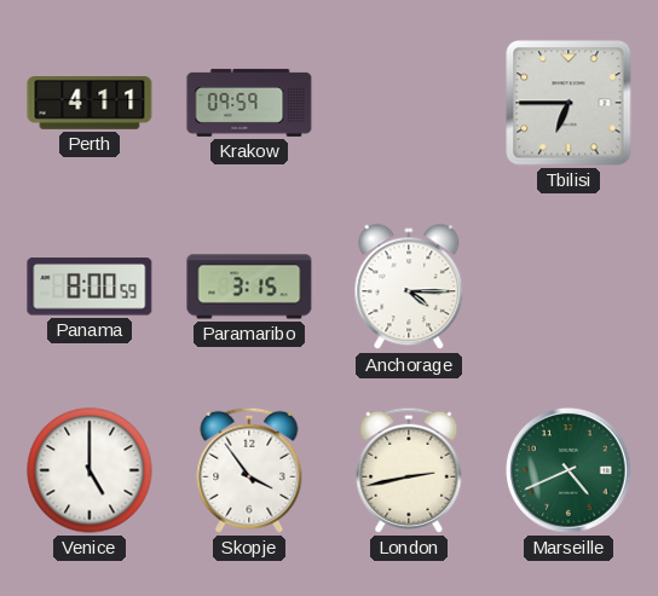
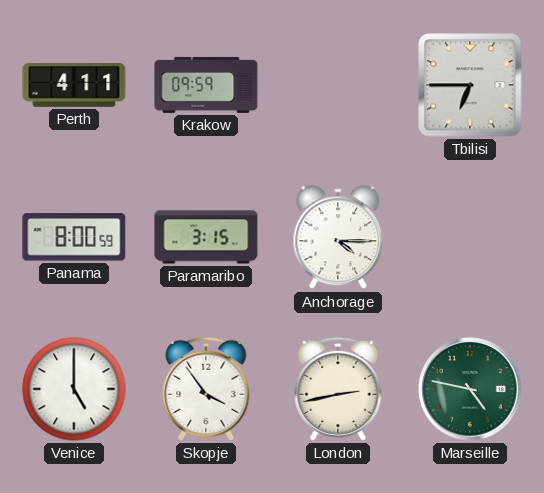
Marseille: 4:41 -> 4:47 (470, 389)
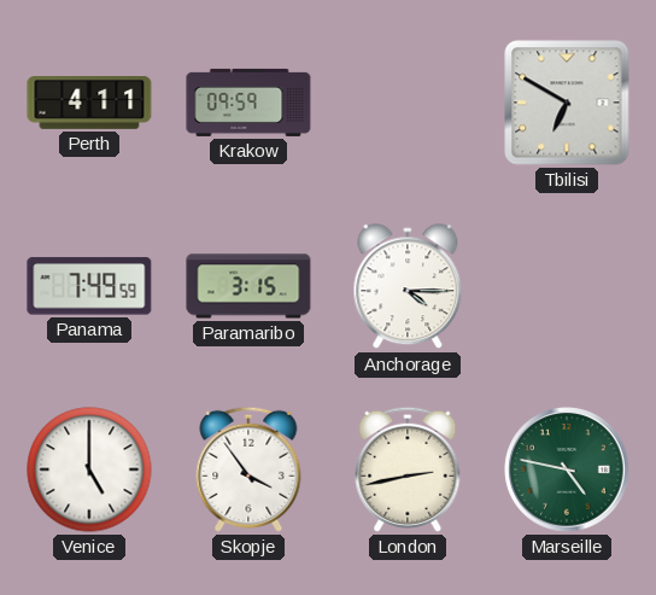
Tbilisi: 6:45 -> 6:50 (567, 103)
Panama: 8:00 -> 7:49 (89, 286)
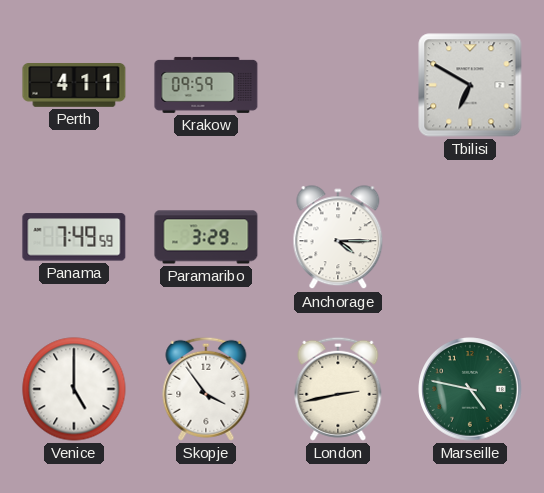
Paramaribo: 3:15 -> 3:29 (206, 237)
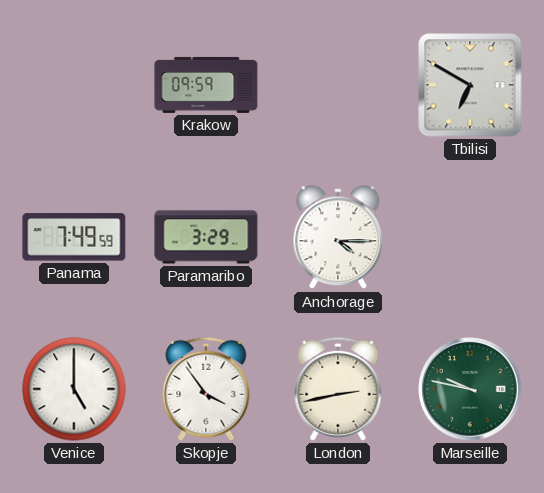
Perth: 4:11 -> none (74, 86)
Marseille: 4:47 -> 9:47 (470, 389)
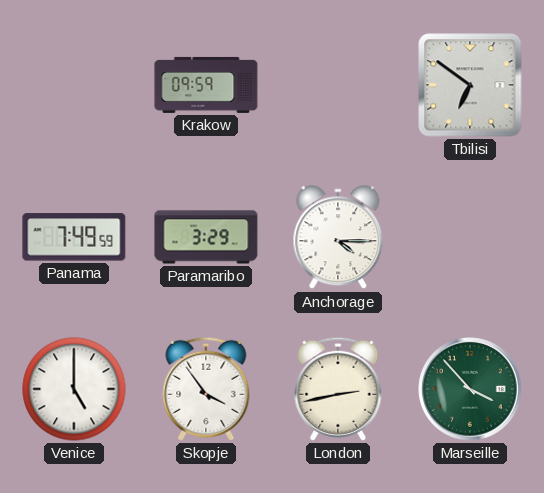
Tbilisi: 6:50 -> 6:51 (470, 85)
Marseille: 9:47 -> 3:53 (470, 389)
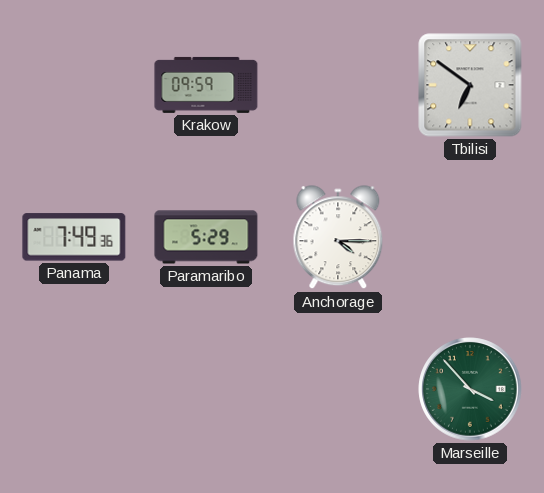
Panama: 7:49:59 -> 7:49:36 (74, 237)
Paramaribo: 3:29 -> 5:29 (206, 237)
Venice: 5:00 -> none (74, 389)
Skopje: 3:54 -> none (206, 389)
London: 2:43 -> none (338, 389)
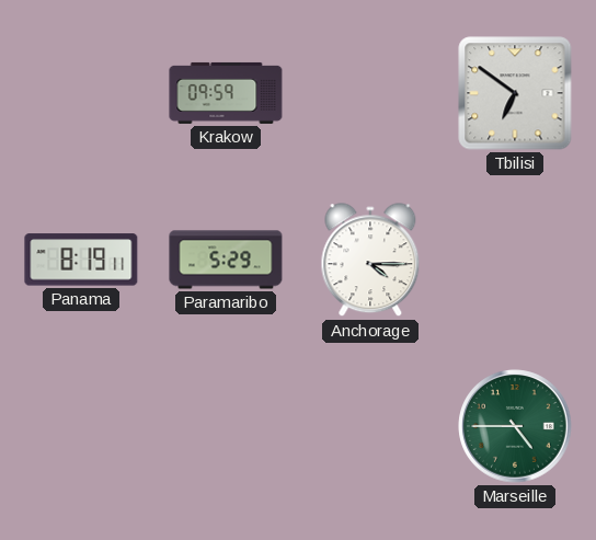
Panama: 7:49 -> 8:19 (81, 260)
Marseille: 3:53 -> 4:45 (515, 426)
